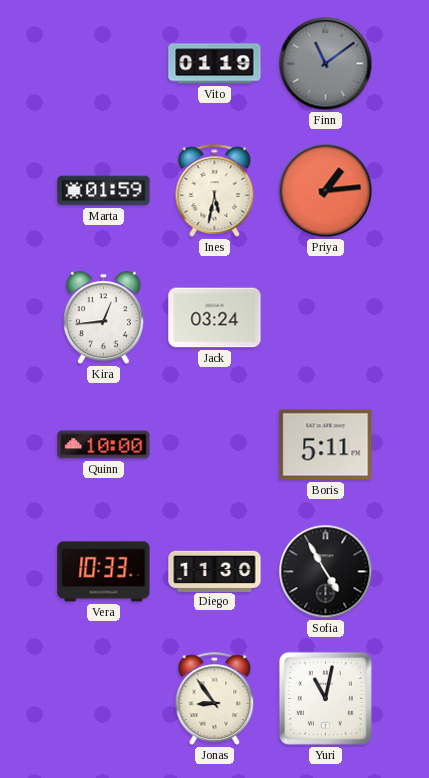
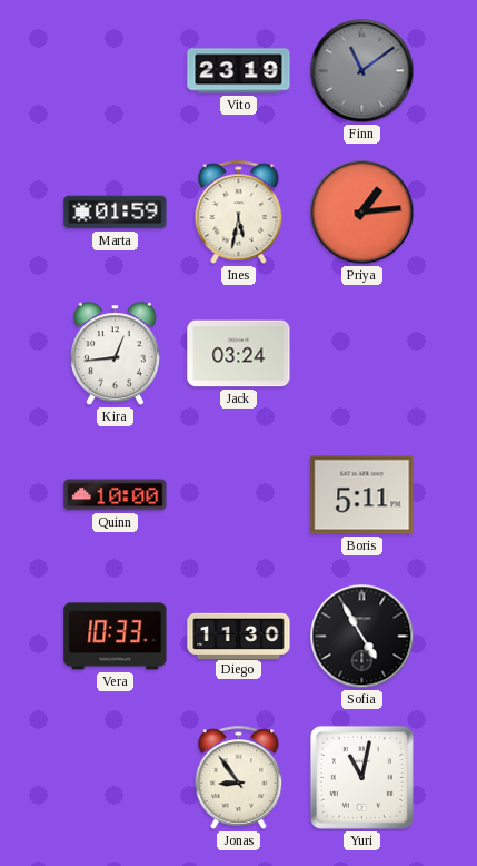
Vito: 01:19 -> 23:19 (239, 71)
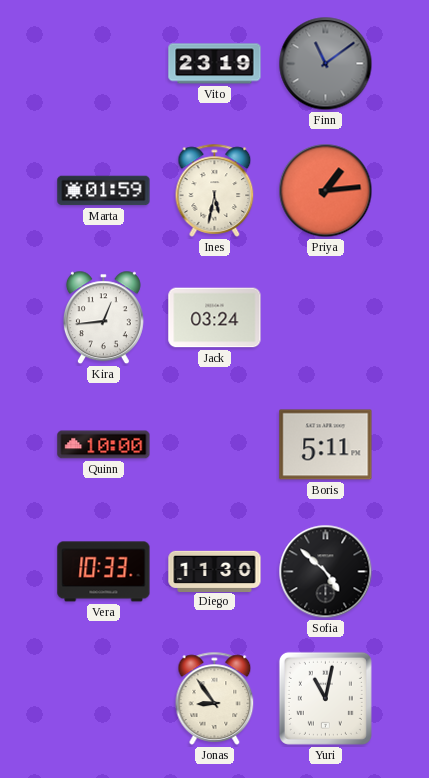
Sofia: 4:55 -> 4:52 (326, 572)
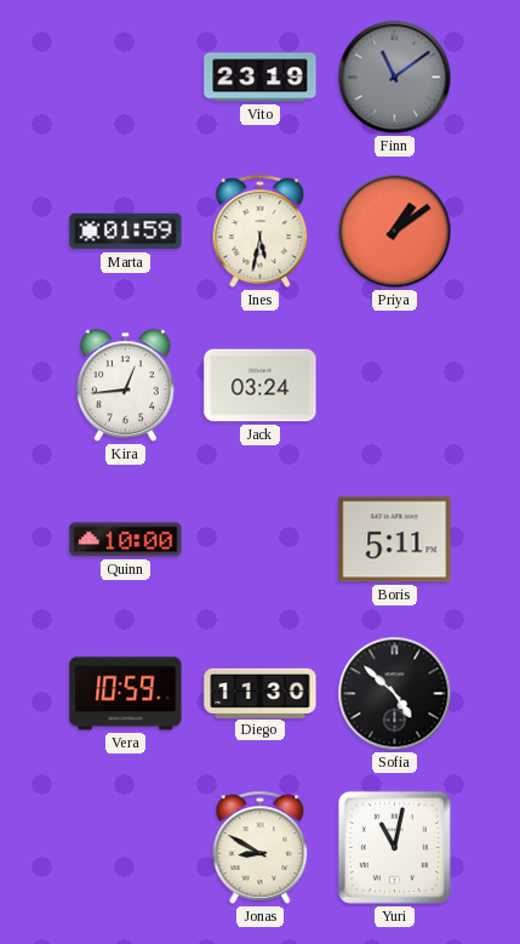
Priya: 1:14 -> 1:09 (395, 232)
Vera: 10:33 -> 10:59 (126, 694)
Jonas: 8:54 -> 8:50 (261, 847)
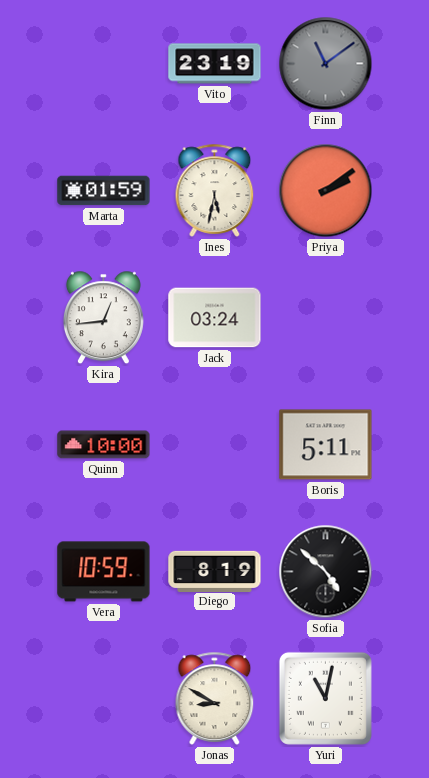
Priya: 1:09 -> 2:09 (326, 191)
Diego: 11:30 -> 8:19 (215, 571)
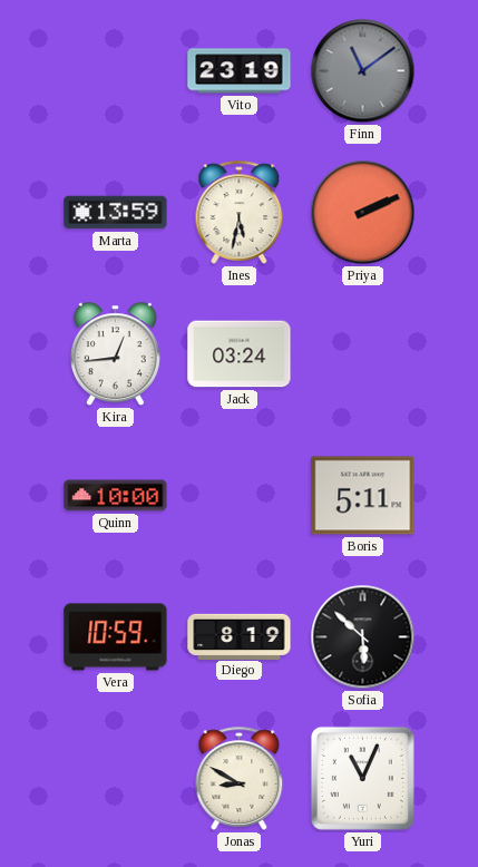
Marta: 01:59 -> 13:59 (116, 213)
Priya: 2:09 -> 2:11 (363, 213)
Sofia: 4:52 -> 5:52 (363, 637)
Yuri: 11:02 -> 11:04 (362, 778)
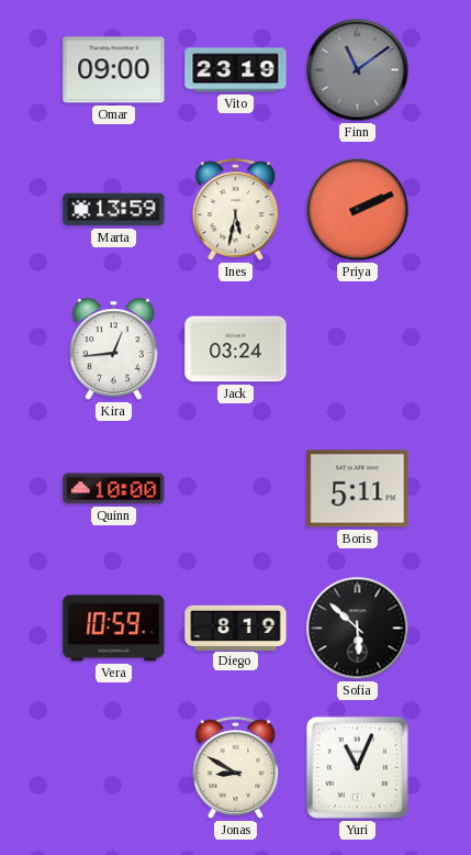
Omar: none -> 09:00 (114, 70)
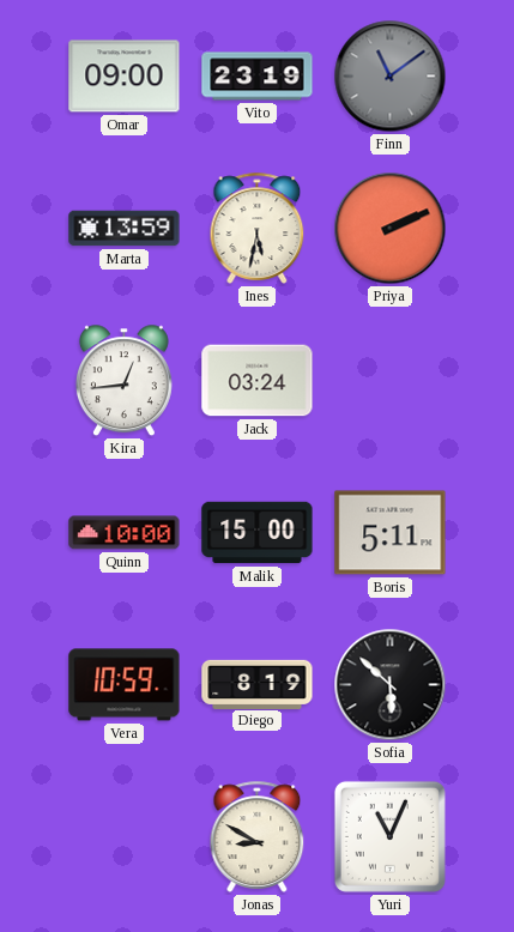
Malik: none -> 15:00 (258, 533)
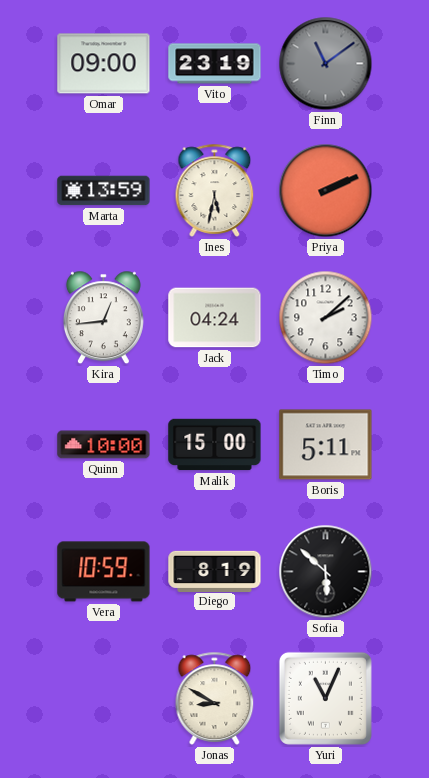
Jack: 03:24 -> 04:24 (215, 318)
Timo: none -> 2:08 (326, 318)
